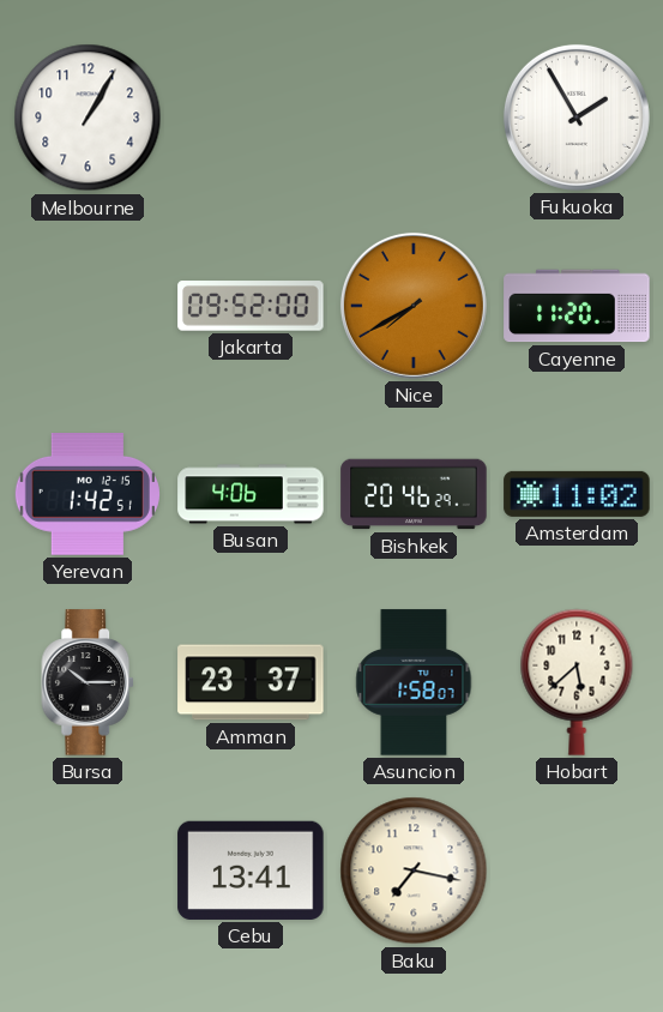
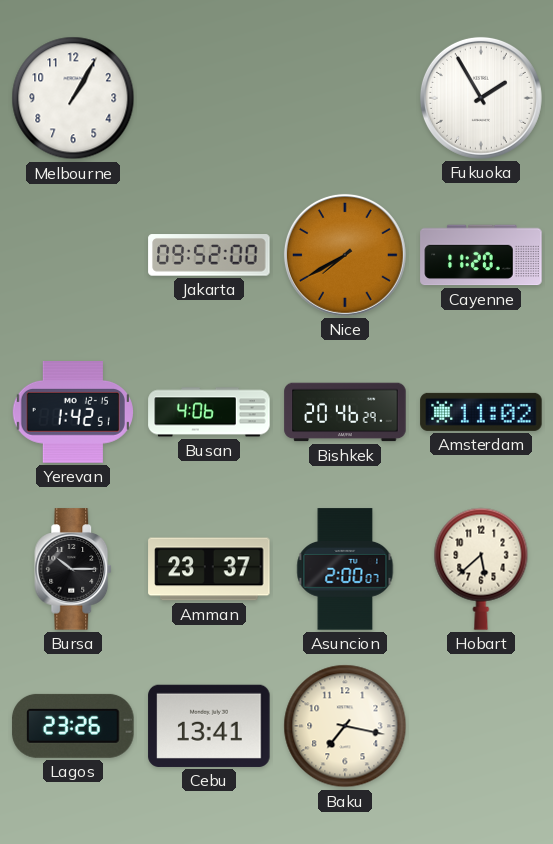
Asuncion: 1:58 -> 2:00 (345, 569)
Lagos: none -> 23:26 (73, 726)
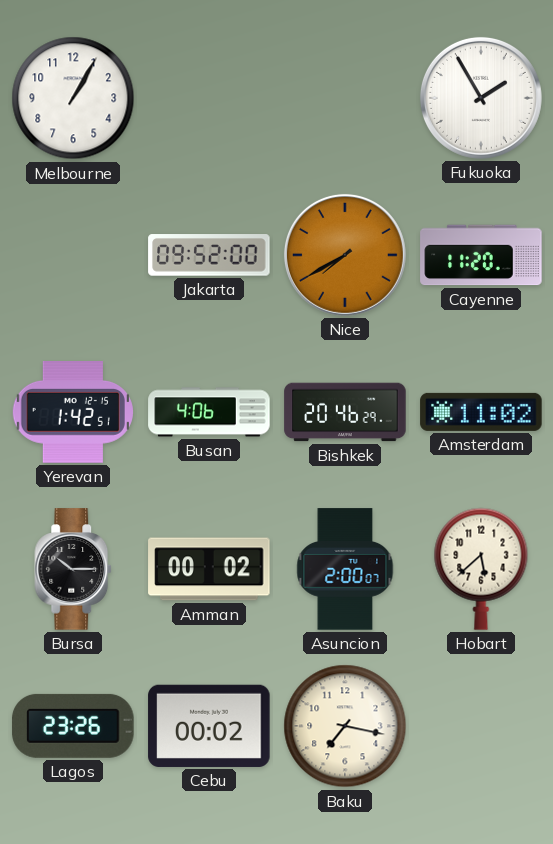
Amman: 23:37 -> 00:02 (209, 569)
Cebu: 13:41 -> 00:02 (209, 726)
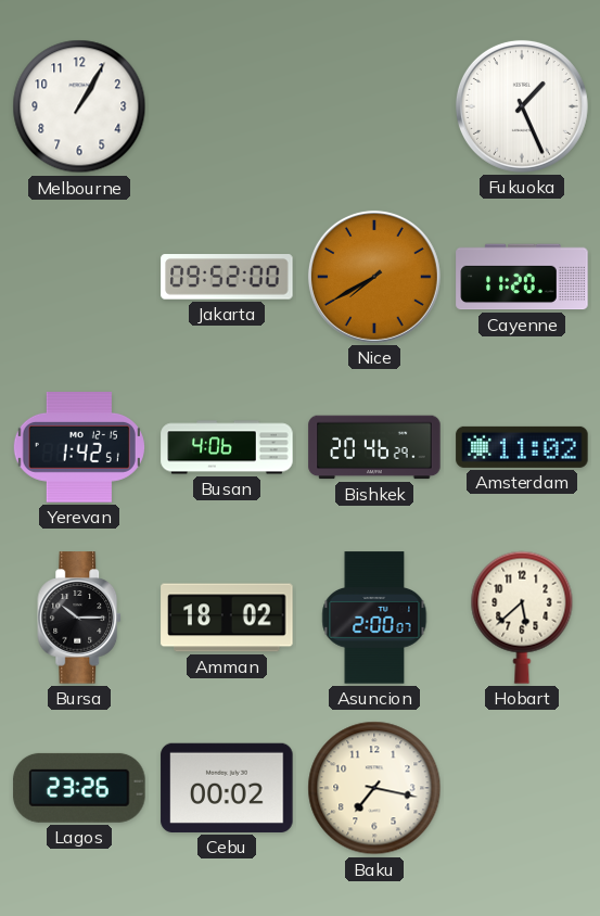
Fukuoka: 1:55 -> 1:26 (522, 106)
Amman: 00:02 -> 18:02 (227, 618)
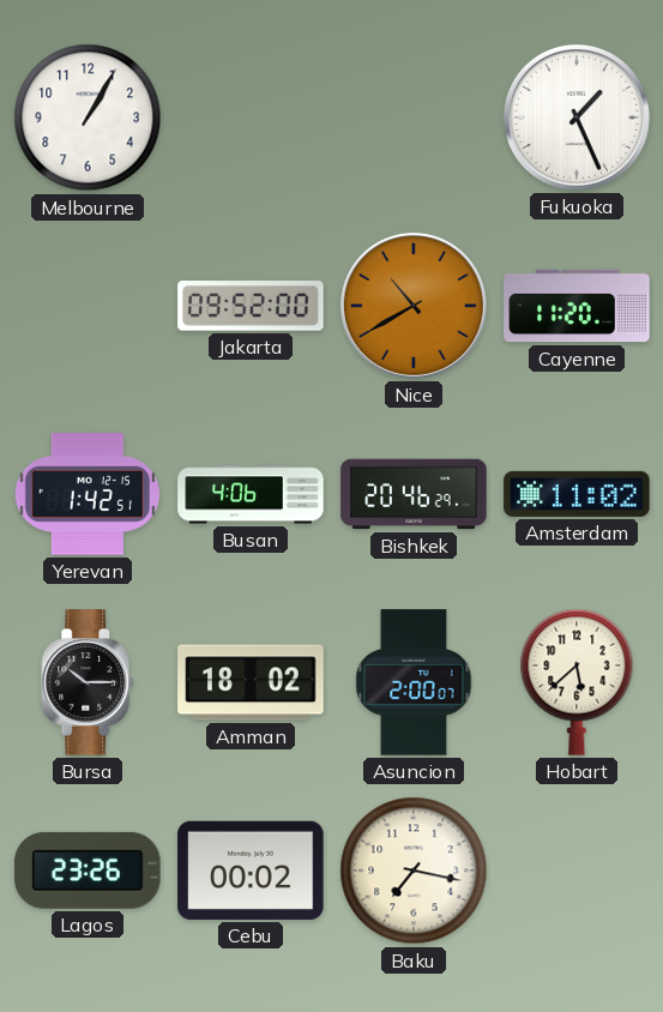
Nice: 7:40 -> 10:40 (414, 306)
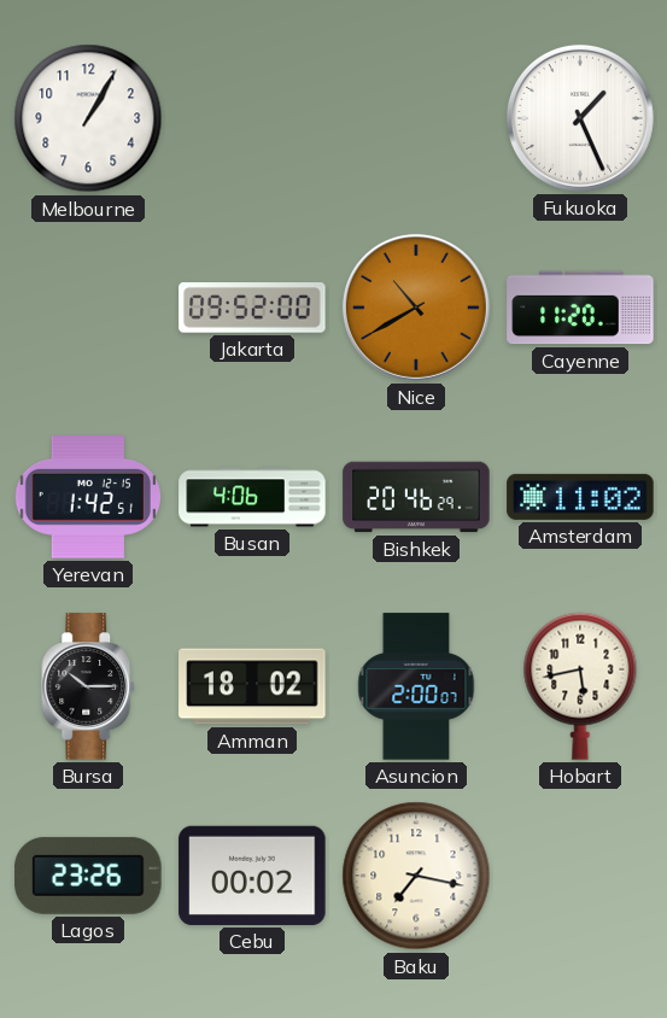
Hobart: 5:38 -> 5:43 (580, 686)
